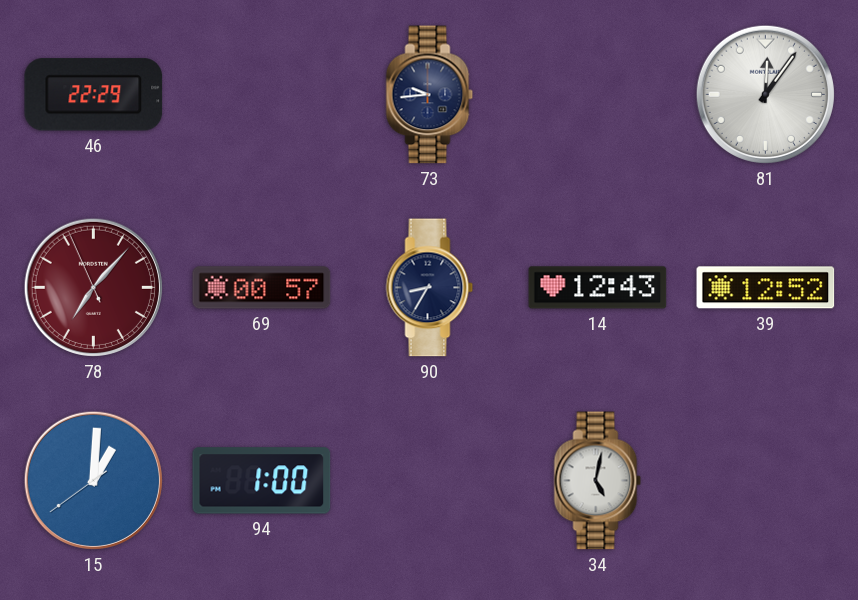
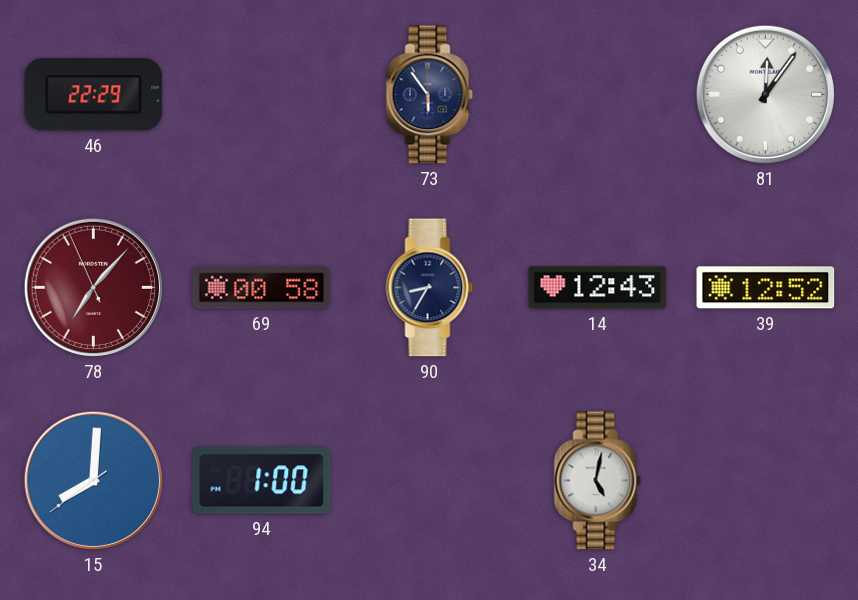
73: 9:44 -> 5:54 (430, 95)
69: 00:57 -> 00:58 (262, 288)
15: 1:00 -> 8:00 (93, 480)
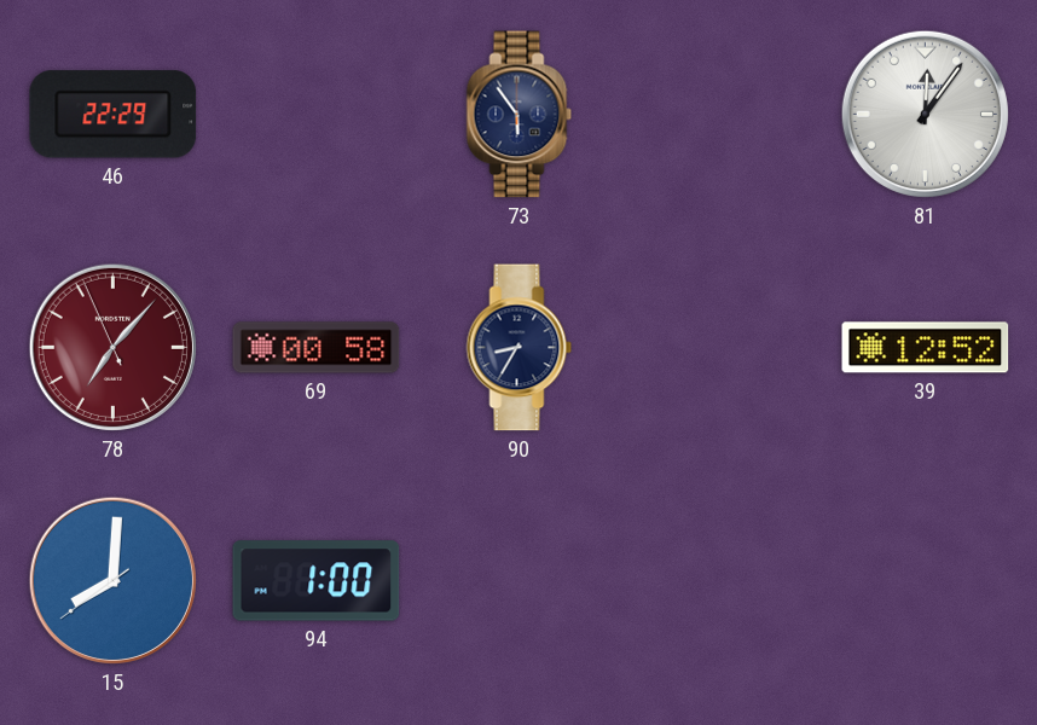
14: 12:43 -> none (598, 288)
34: 5:02 -> none (598, 481)
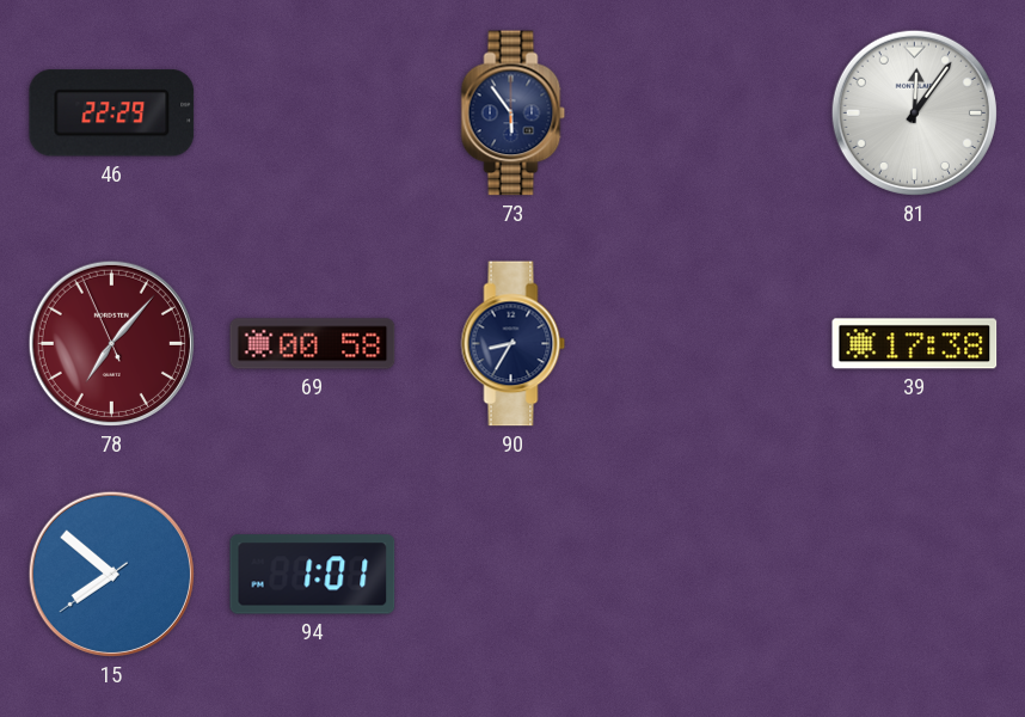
39: 12:52 -> 17:38 (915, 344)
15: 8:00 -> 7:51 (111, 574)
94: 1:00 -> 1:01 (313, 575)
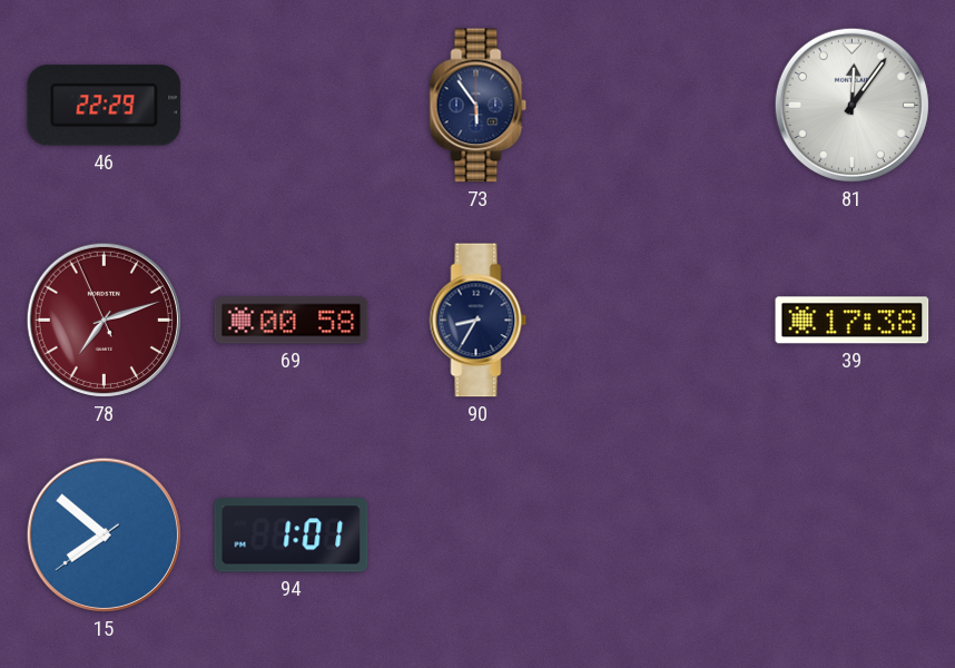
78: 7:06 -> 7:11 (104, 320)
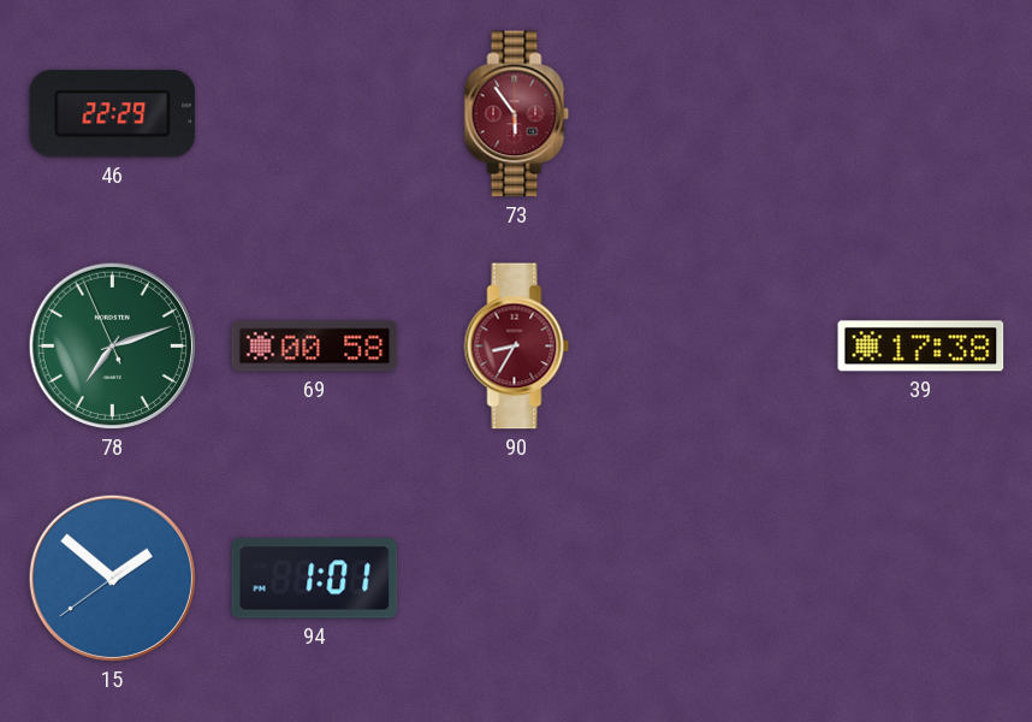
73 dial: navy -> burgundy (517, 114)
81: 12:06 -> none (851, 105)
78 dial: burgundy -> green (112, 345)
90 dial: navy -> burgundy (517, 347)
15: 7:51 -> 1:51 (112, 578)
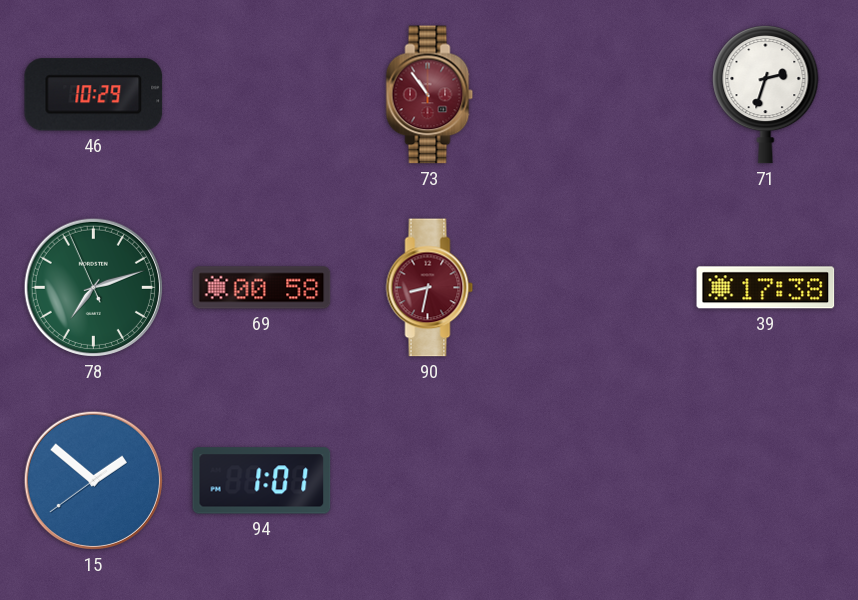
46: 22:29 -> 10:29 (94, 95)
73: 5:54 -> 10:54 (430, 95)
71: none -> 2:33 (766, 95)
90: 8:35 -> 8:32 (430, 288)
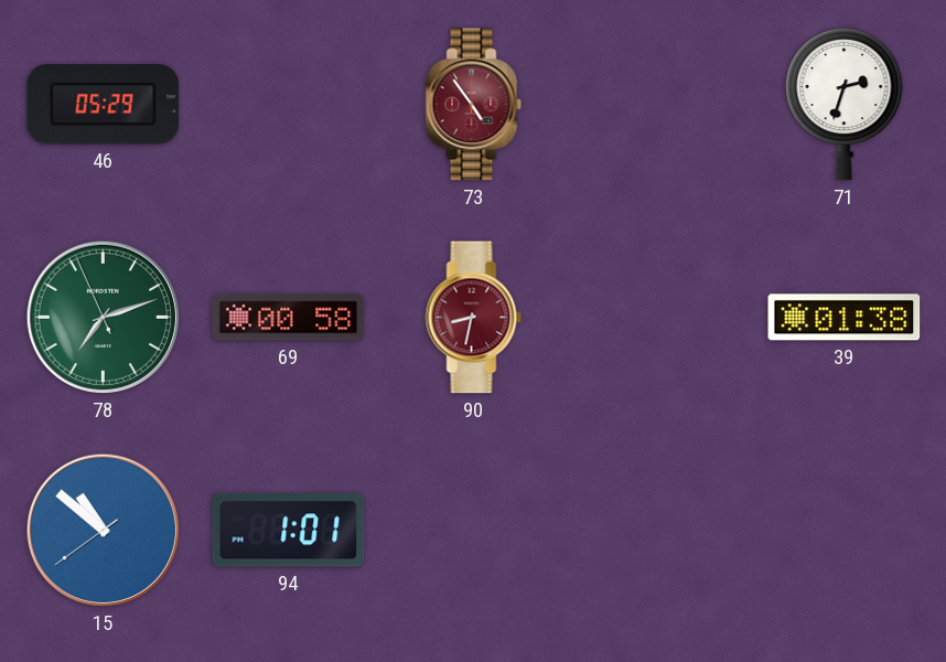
46: 10:29 -> 05:29 (104, 105)
73: 10:54 -> 4:54 (474, 105)
39: 17:38 -> 01:38 (845, 318)
15: 1:51 -> 10:51 (103, 530)
